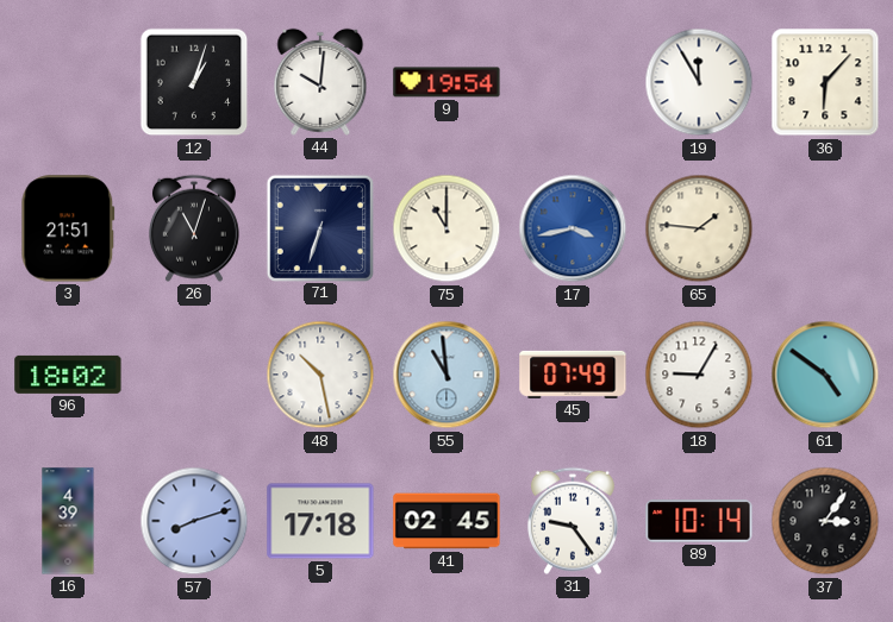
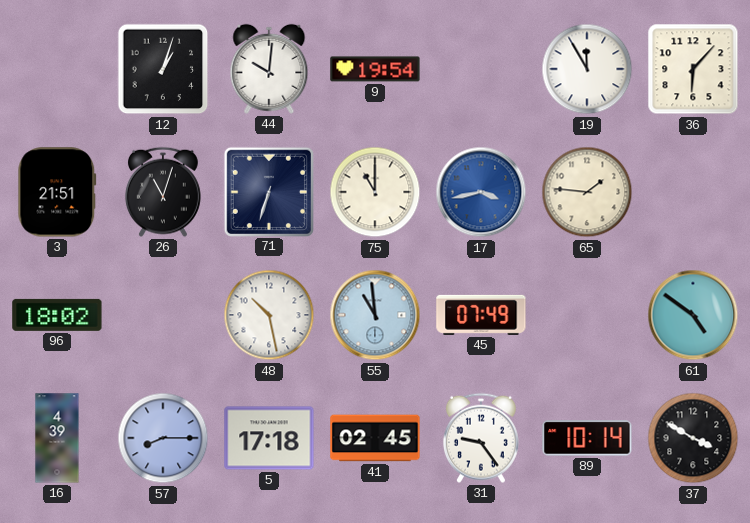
18: 9:05 -> none (699, 375)
57: 8:12 -> 8:15 (163, 438)
37: 3:06 -> 3:50 (693, 438)
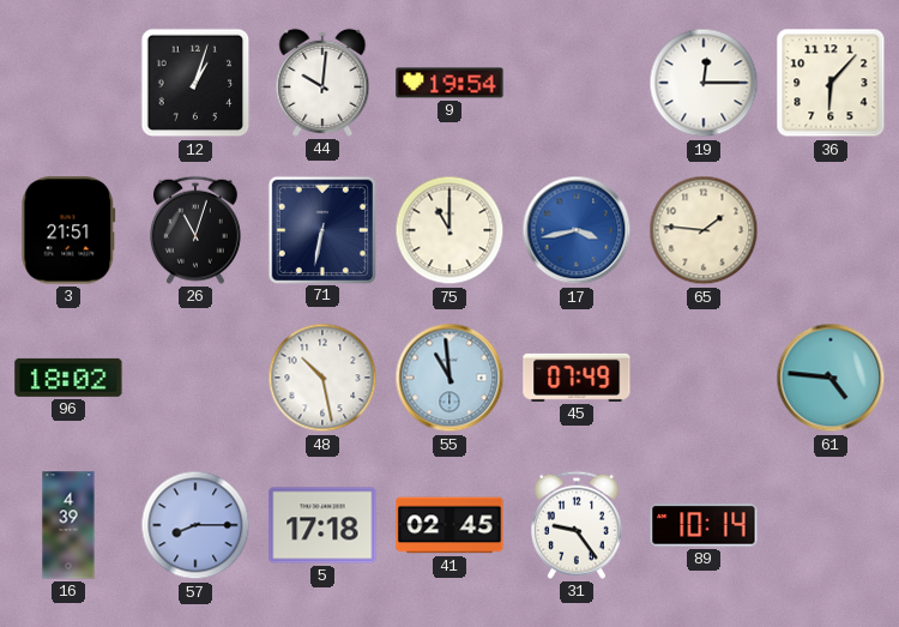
19: 11:55 -> 12:15 (704, 83)
71: 6:33 -> 6:32 (321, 229)
61: 4:51 -> 4:46 (831, 378)
37: 3:50 -> none (693, 438)
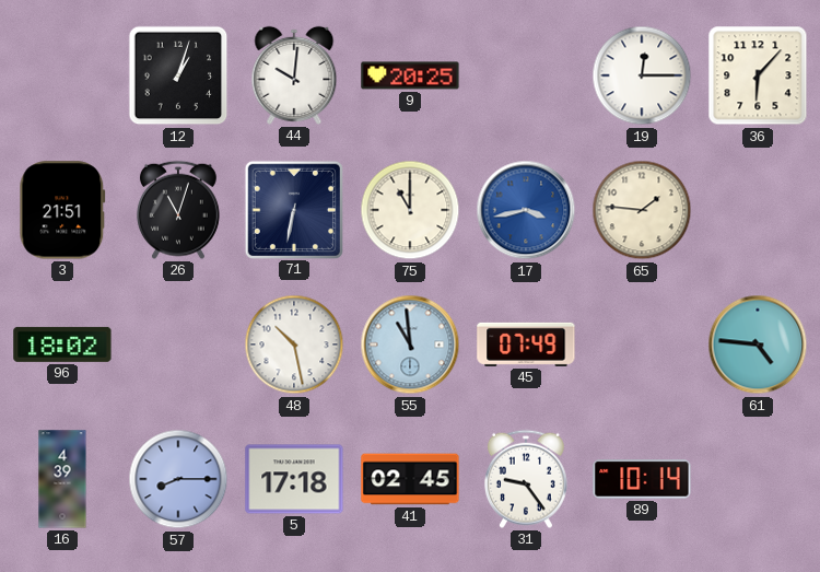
9: 19:54 -> 20:25 (410, 75)
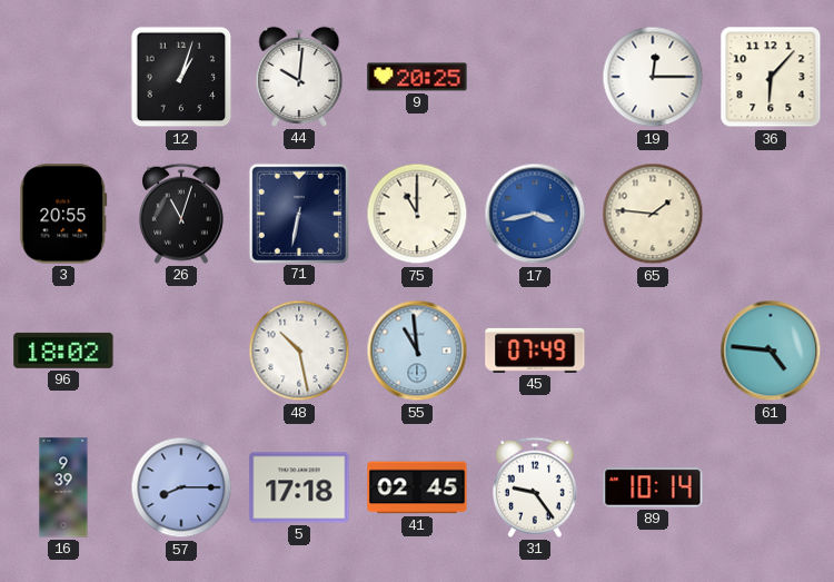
3: 21:51 -> 20:55 (63, 214)
16: 4:39 -> 9:39 (63, 487)
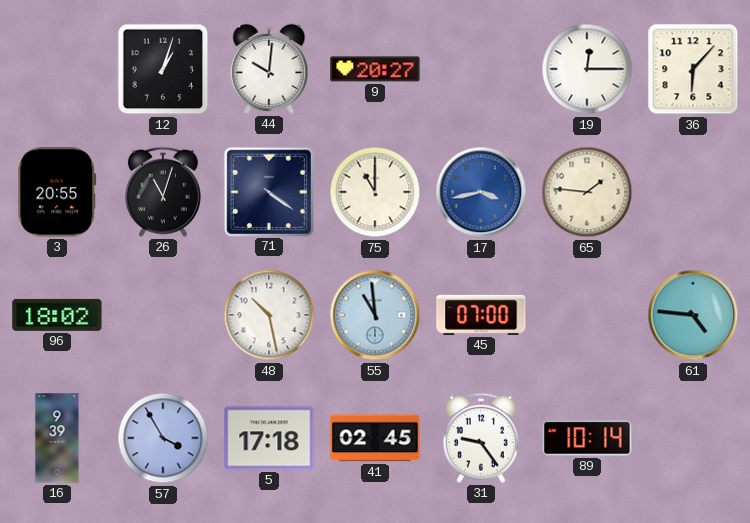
9: 20:25 -> 20:27 (375, 69)
71: 6:32 -> 4:21 (268, 191)
45: 07:49 -> 07:00 (481, 315)
57: 8:15 -> 3:55 (163, 438)
